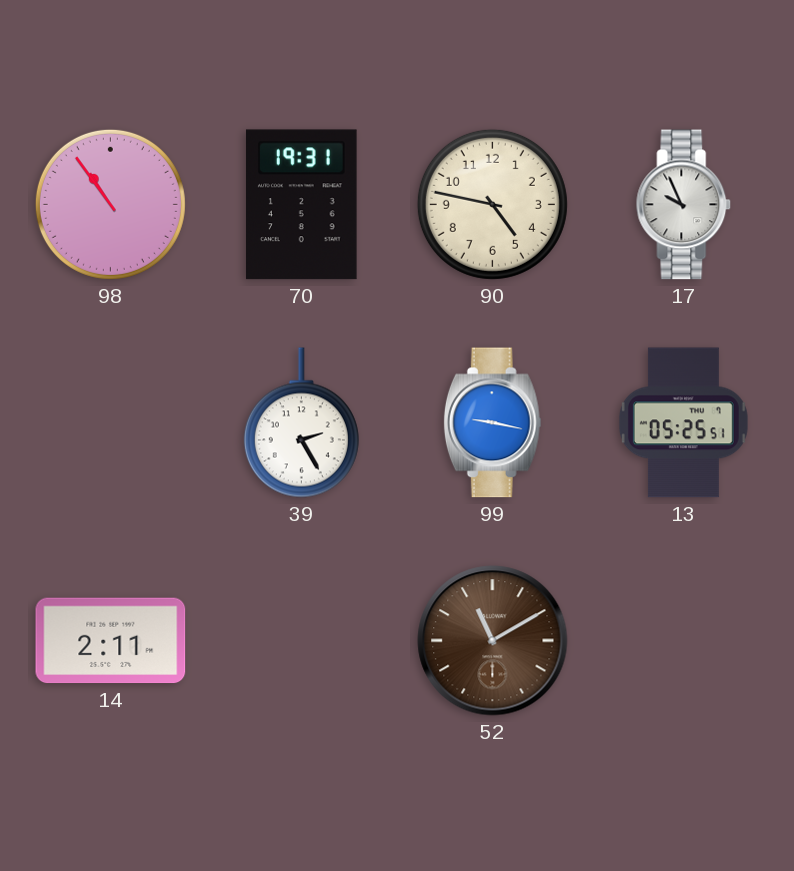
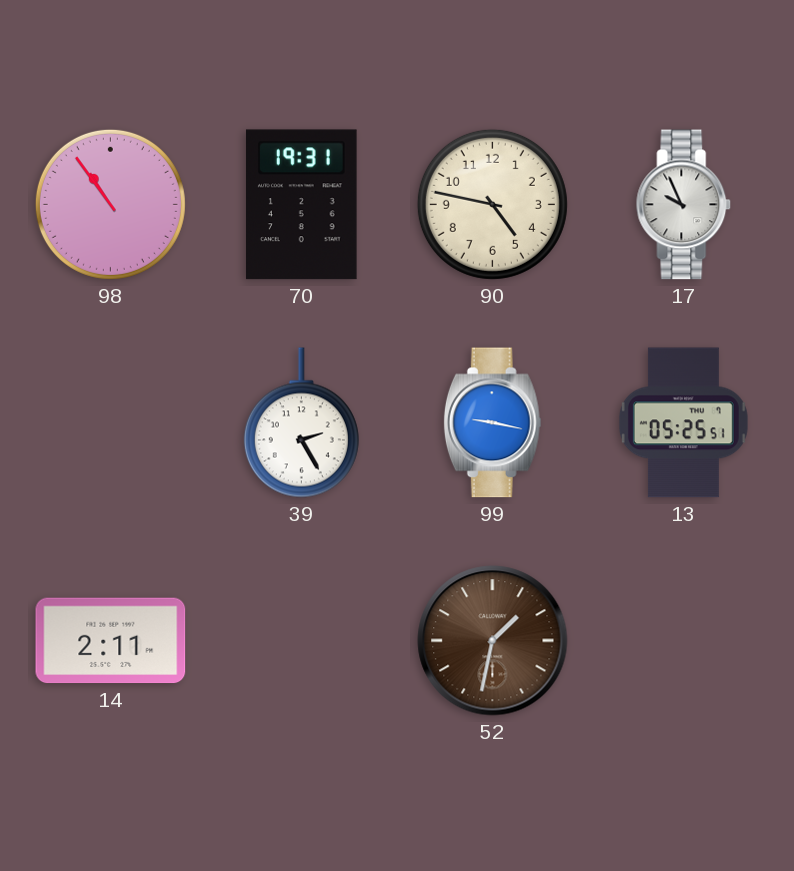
52: 11:10 -> 1:32 (493, 641)
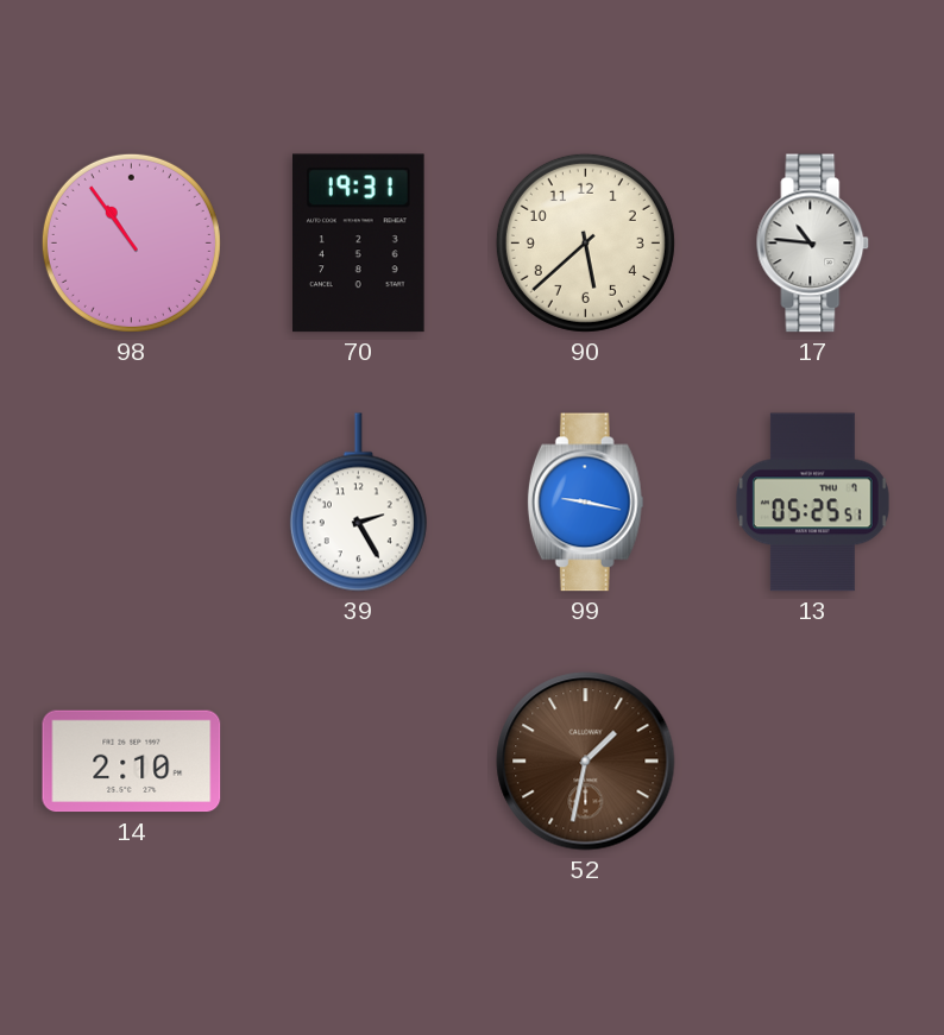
90: 4:47 -> 5:38 (585, 242)
17: 9:56 -> 10:46 (813, 244)
14: 2:11 -> 2:10 (132, 762)
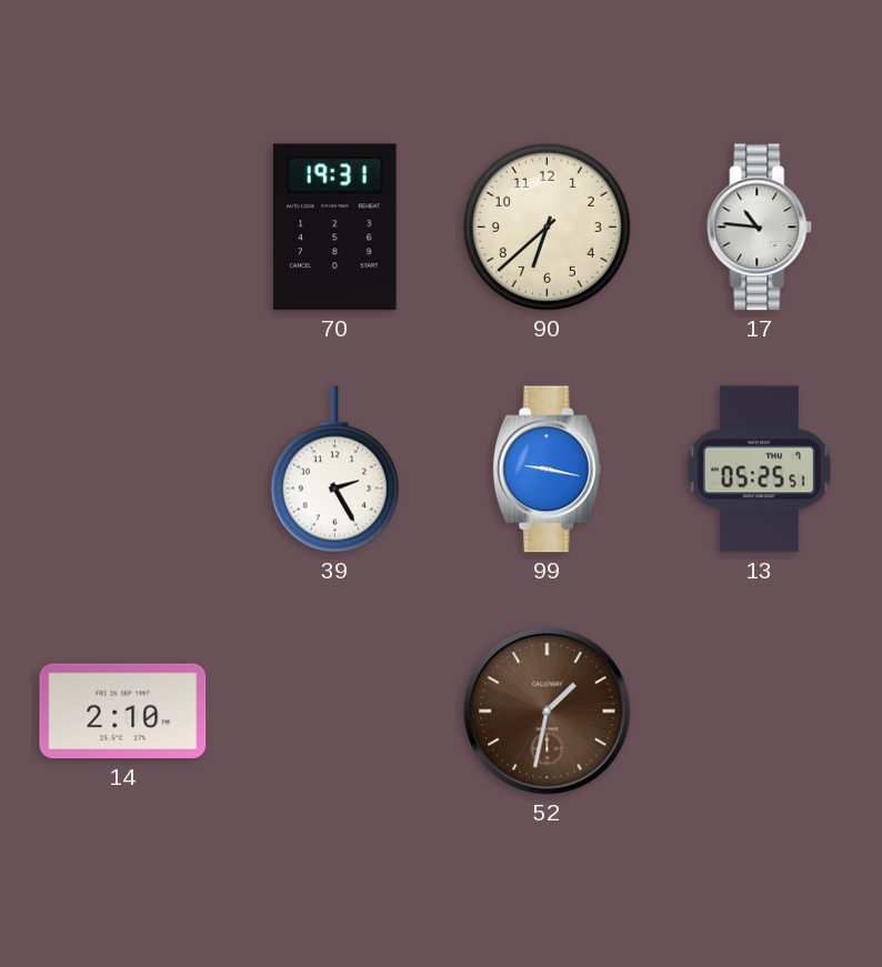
98: 10:54 -> none (131, 242)
90: 5:38 -> 6:38 (547, 226)
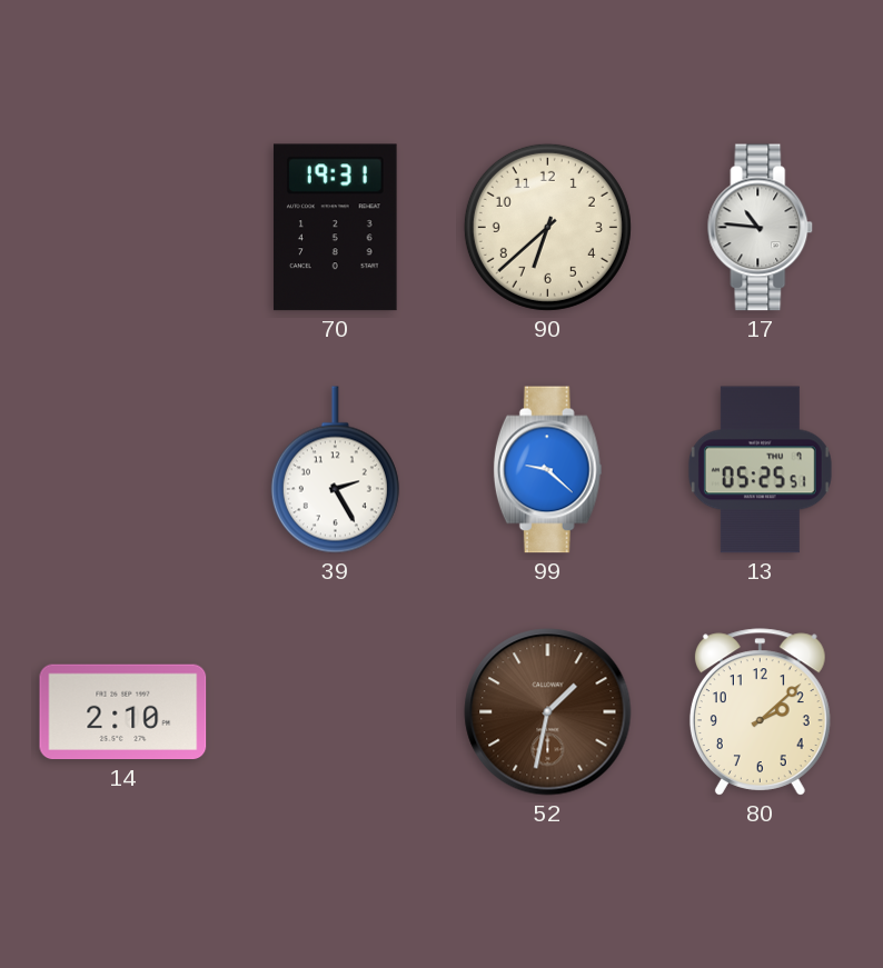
99: 9:17 -> 9:22 (547, 470)
80: none -> 2:08 (760, 712)
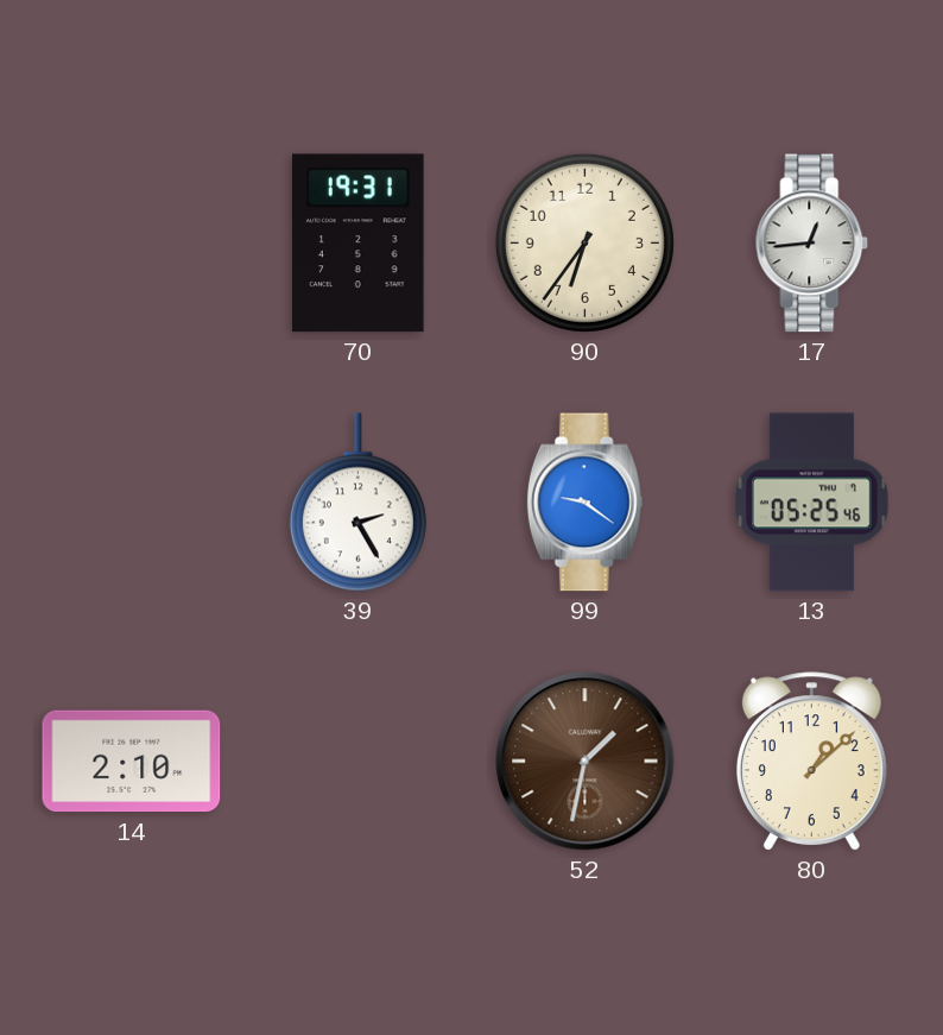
90: 6:38 -> 6:36 (584, 242)
17: 10:46 -> 12:44 (812, 244)
99: 9:22 -> 9:21 (584, 503)
13: 05:25:51 -> 05:25:46 (811, 503)
80: 2:08 -> 1:08 (811, 762)
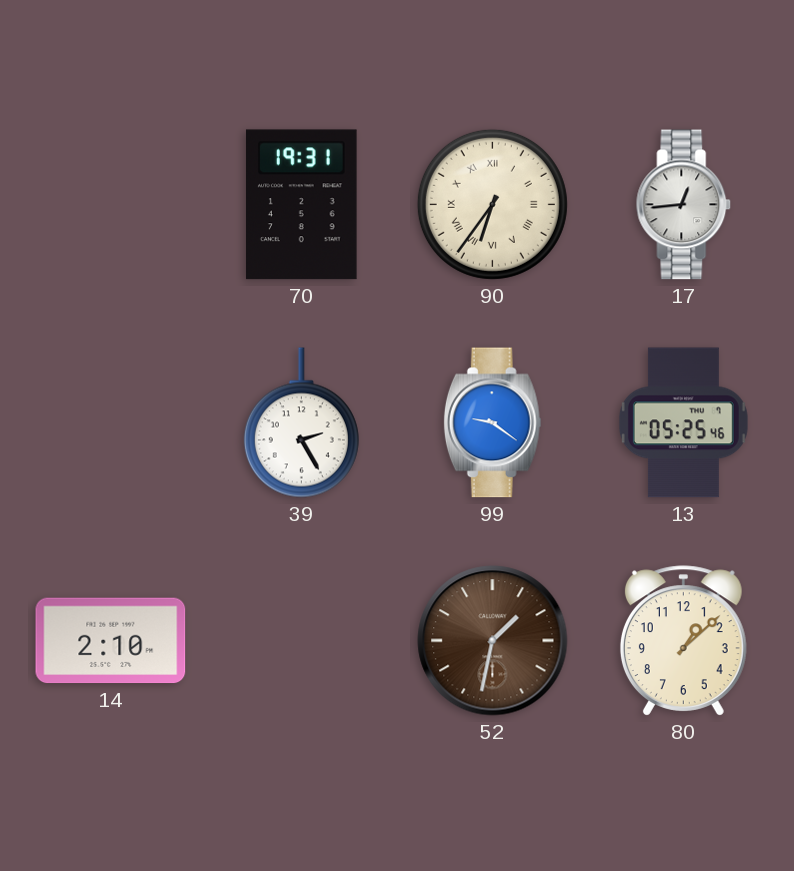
90 numerals: Arabic -> Roman (492, 204)
